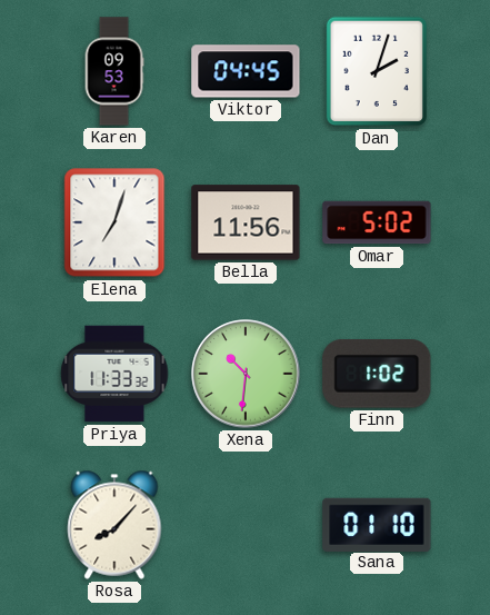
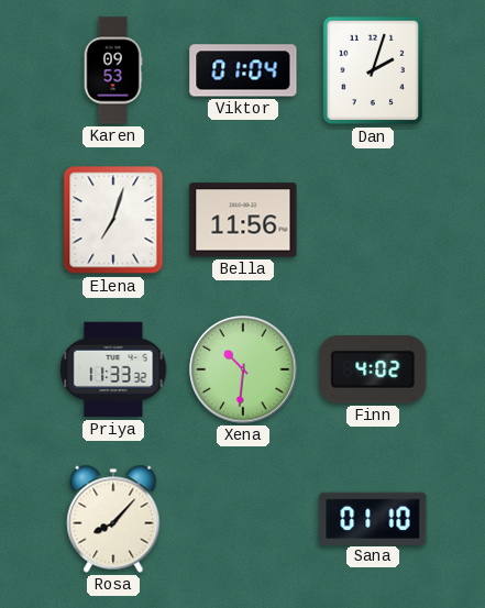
Viktor: 04:45 -> 01:04 (243, 70)
Omar: 5:02 -> none (377, 222)
Finn: 1:02 -> 4:02 (373, 369)
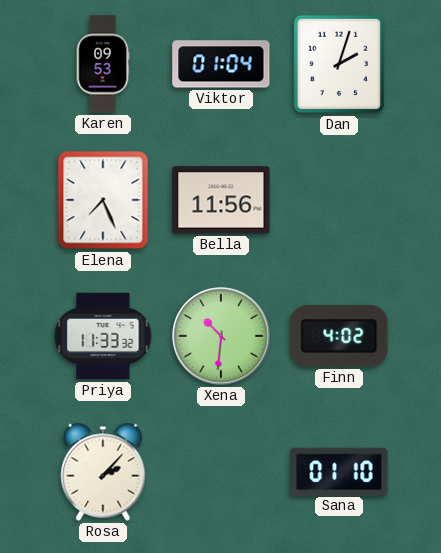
Elena: 7:03 -> 7:26 (103, 200)
Rosa: 8:07 -> 2:07 (103, 472)
